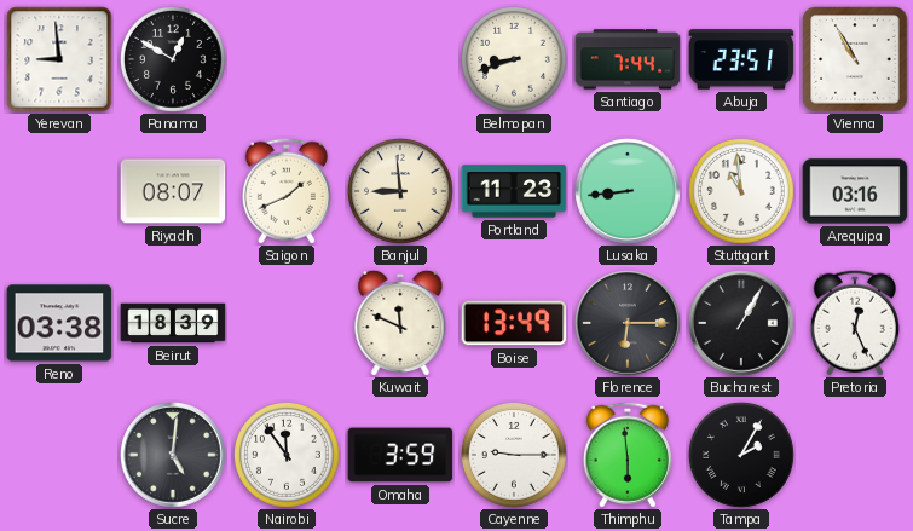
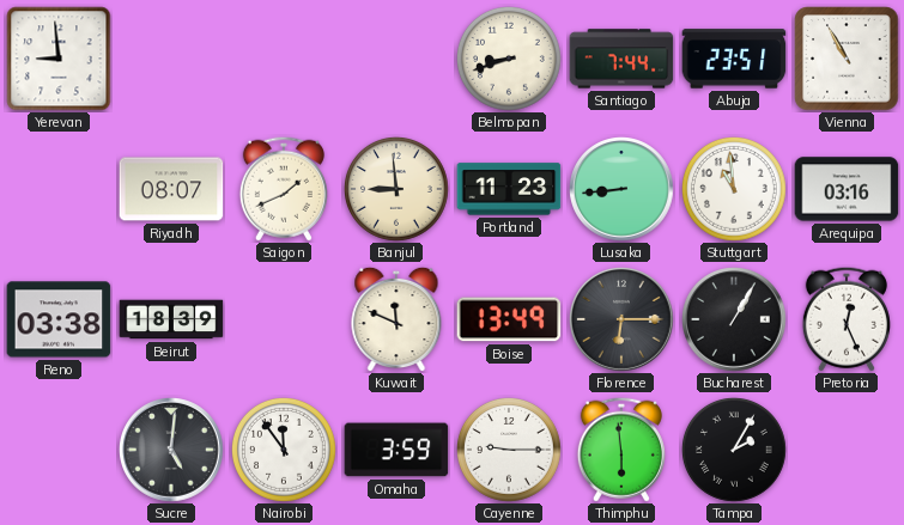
Panama: 12:50 -> none (174, 60)
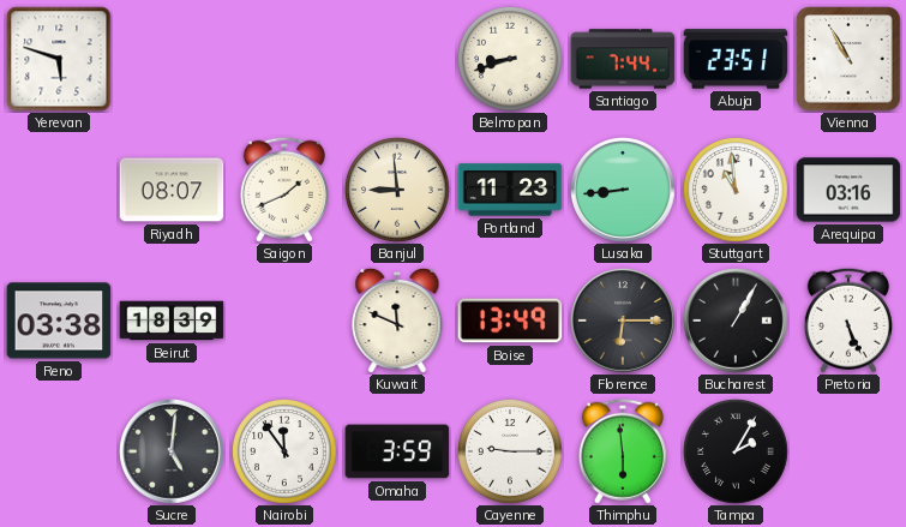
Yerevan: 8:59 -> 5:48 (59, 59)
Pretoria: 12:26 -> 5:26 (848, 321)
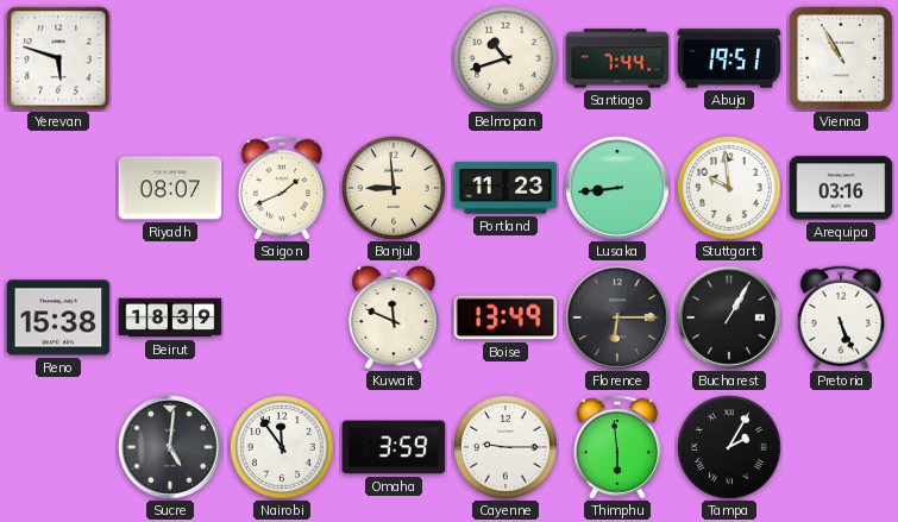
Belmopan: 8:42 -> 10:42 (507, 59)
Abuja: 23:51 -> 19:51 (729, 58)
Stuttgart: 10:59 -> 9:59 (730, 189)
Reno: 03:38 -> 15:38 (58, 317)
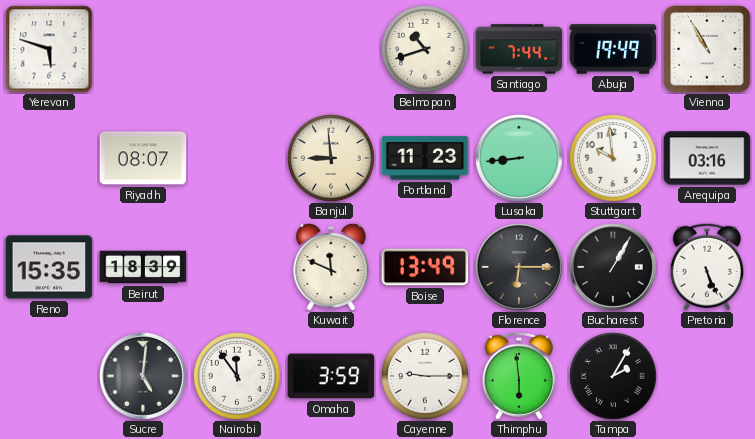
Abuja: 19:51 -> 19:49 (613, 49)
Saigon: 1:41 -> none (282, 188)
Reno: 15:38 -> 15:35 (49, 267)
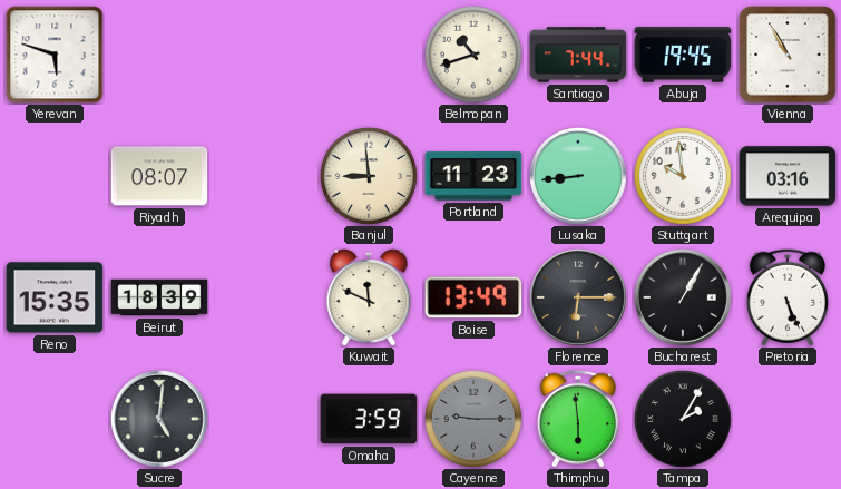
Abuja: 19:49 -> 19:45 (683, 55)
Nairobi: 11:54 -> none (238, 377)
Cayenne dial: white -> grey (475, 420)
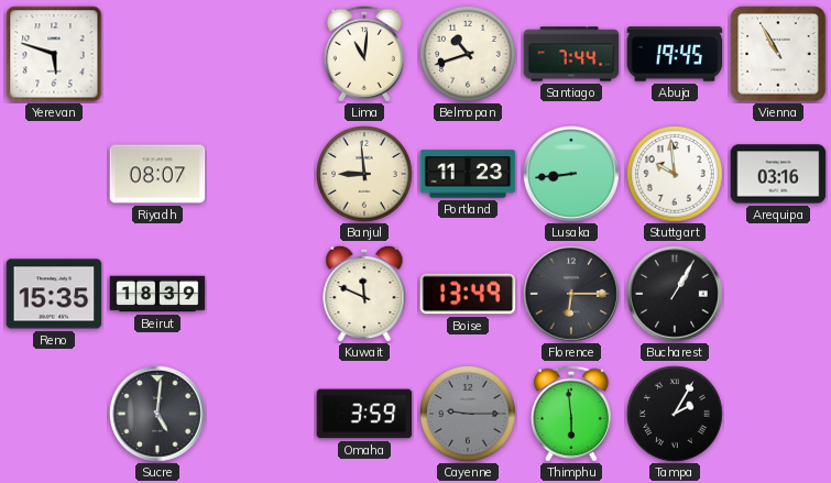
Lima: none -> 11:01 (364, 54)
Pretoria: 5:26 -> none (788, 297)
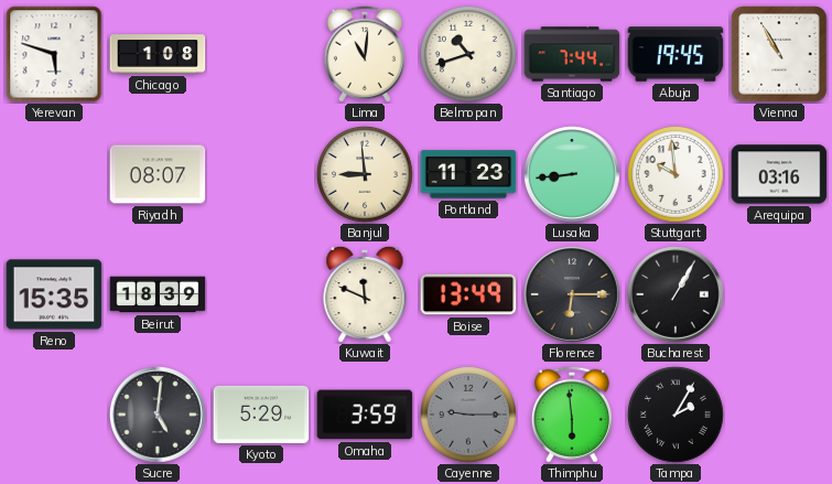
Chicago: none -> 1:08 (158, 54)
Kyoto: none -> 5:29 (261, 415)
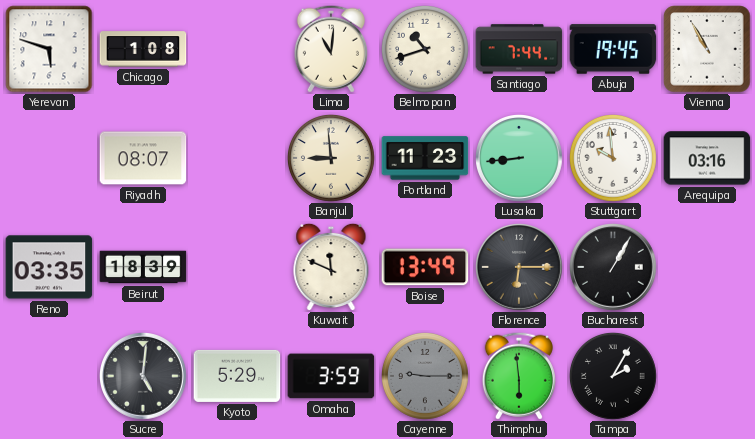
Reno: 15:35 -> 03:35 (49, 267)
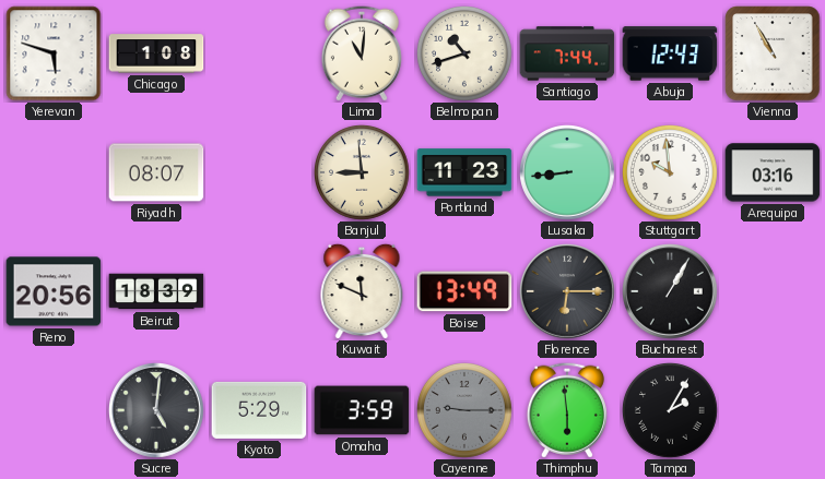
Abuja: 19:45 -> 12:43 (670, 53)
Reno: 03:35 -> 20:56 (54, 291)
